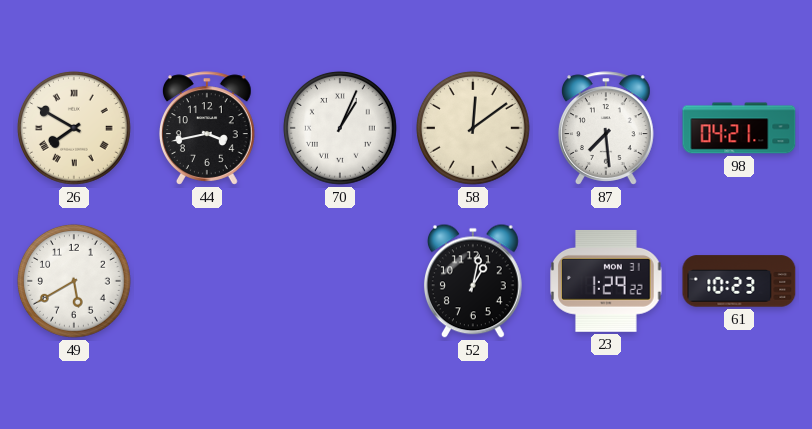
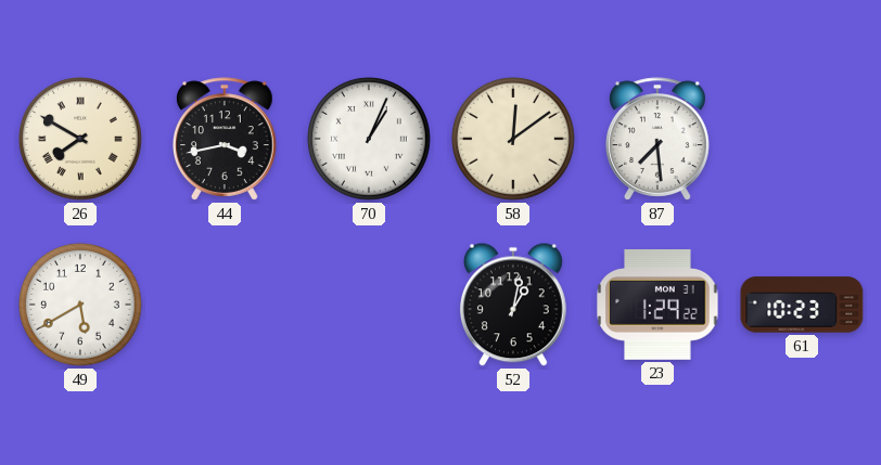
98: 04:21 -> none (739, 128)
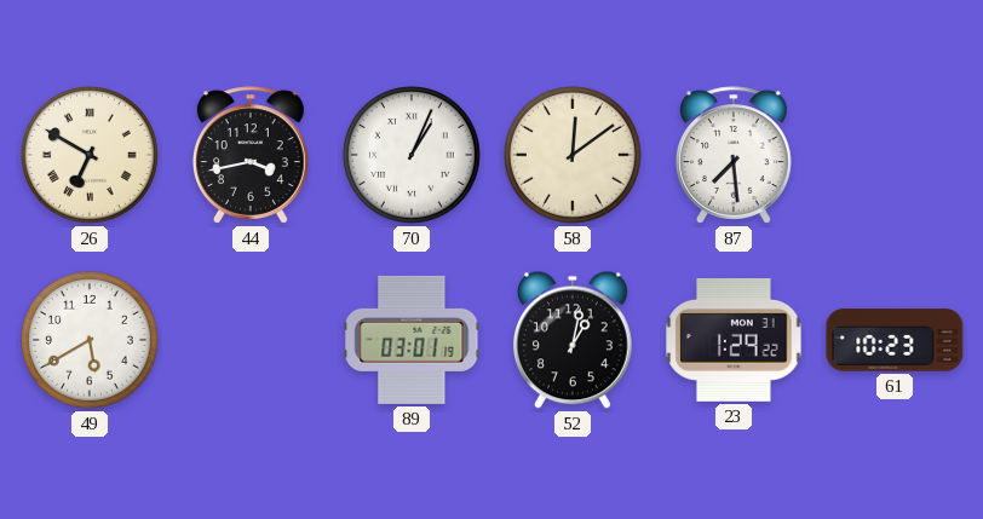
26: 7:50 -> 6:50 (90, 155)
89: none -> 03:01 (412, 340)
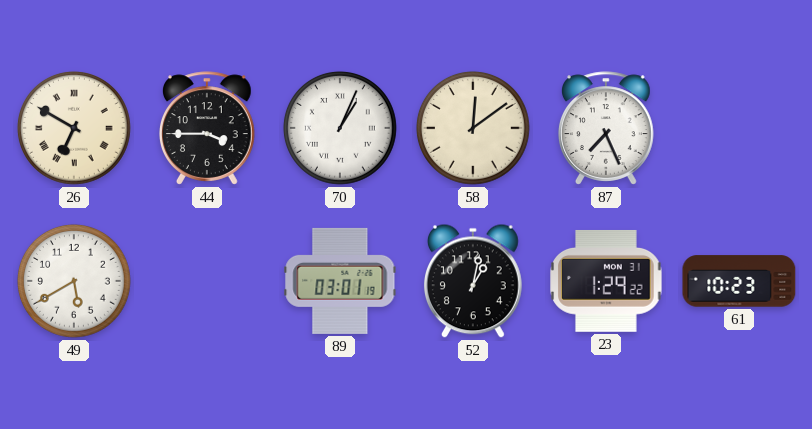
44: 3:43 -> 3:45 (208, 128)
87: 7:29 -> 7:26 (607, 128)
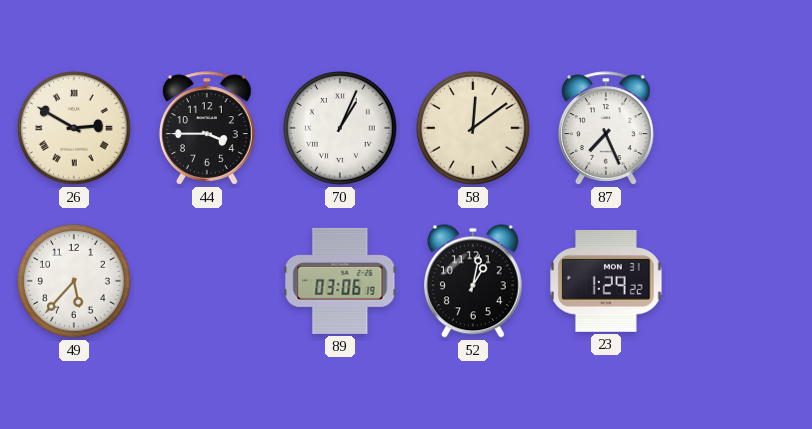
26: 6:50 -> 2:50 (74, 128)
49: 5:40 -> 5:37 (74, 281)
89: 03:01 -> 03:06 (340, 281)
61: 10:23 -> none (739, 281)
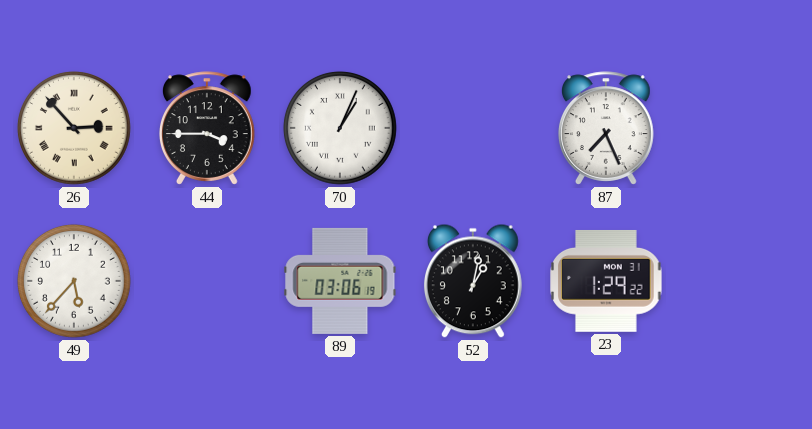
26: 2:50 -> 2:53 (74, 128)
58: 12:09 -> none (473, 128)
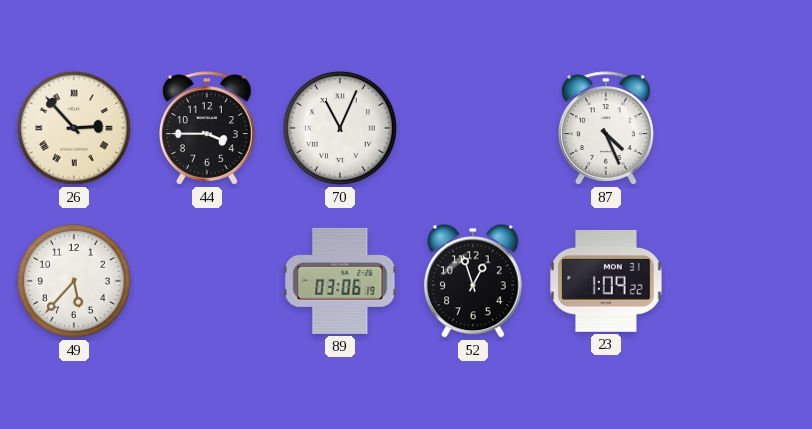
70: 1:04 -> 11:04 (340, 128)
87: 7:26 -> 4:26 (607, 128)
52: 1:02 -> 12:57 (473, 281)
23: 1:29 -> 1:09 (606, 281)
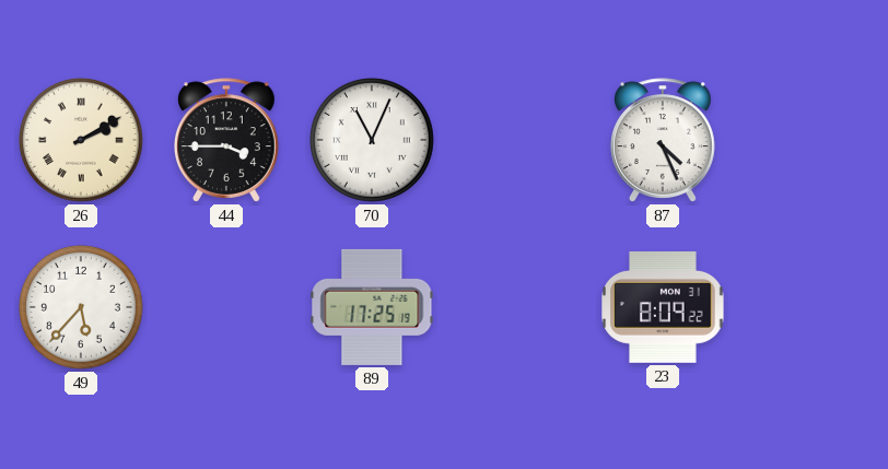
26: 2:53 -> 2:10 (81, 140)
89: 03:06 -> 17:25 (372, 307)
52: 12:57 -> none (473, 281)
23: 1:09 -> 8:09 (663, 307)
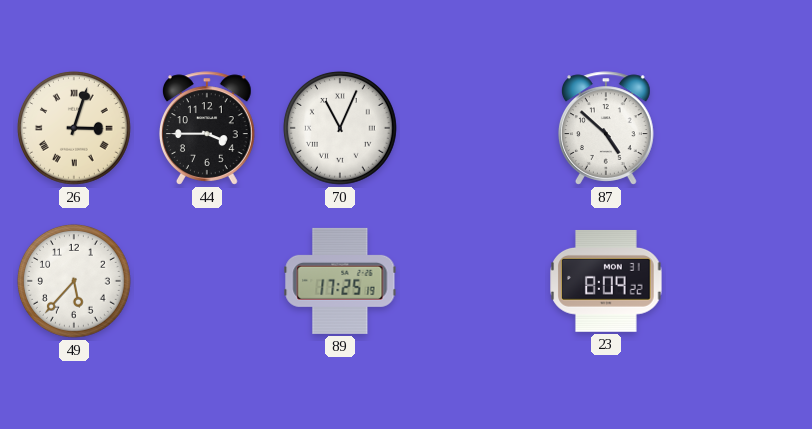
26: 2:10 -> 3:03 (74, 128)
87: 4:26 -> 4:52 (607, 128)
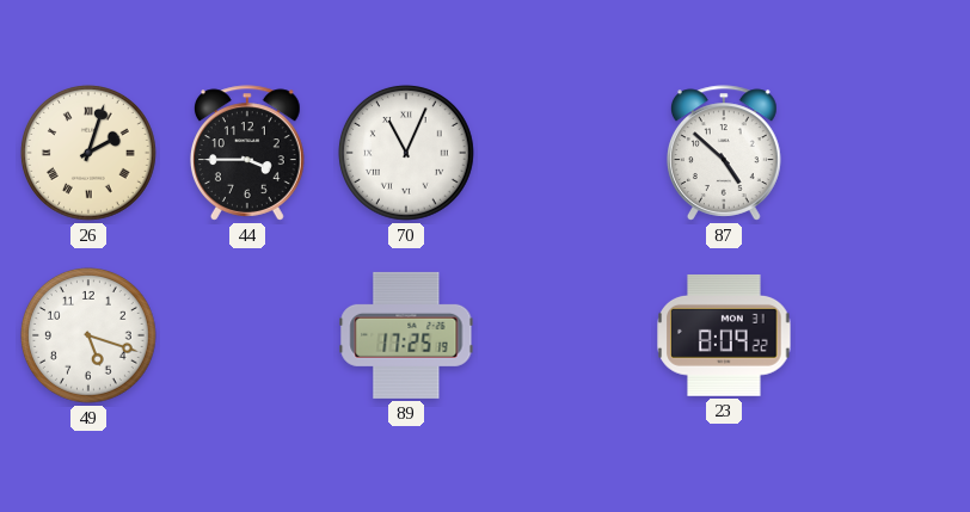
26: 3:03 -> 2:03 (88, 153)
49: 5:37 -> 5:18 (88, 335)
